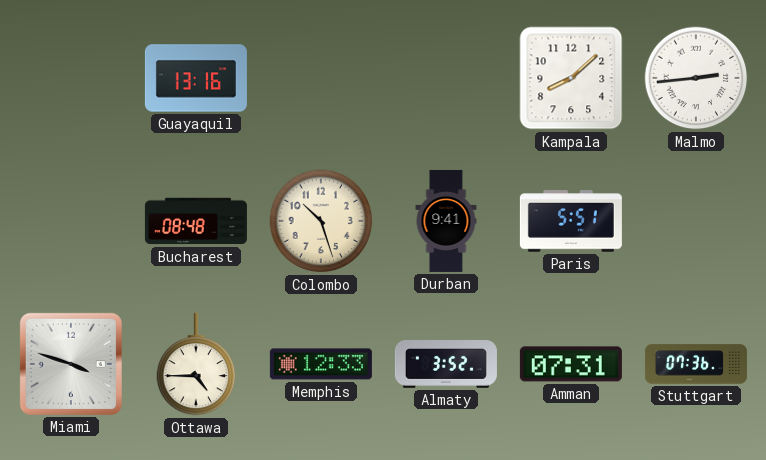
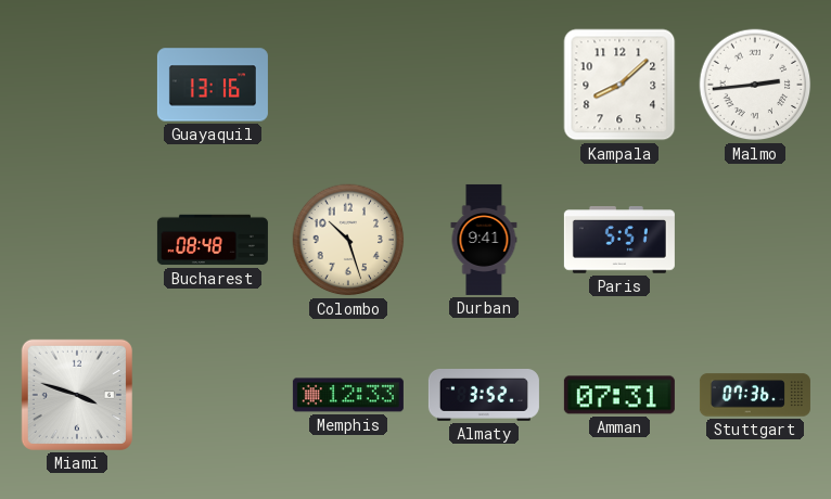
Ottawa: 4:45 -> none (196, 364)
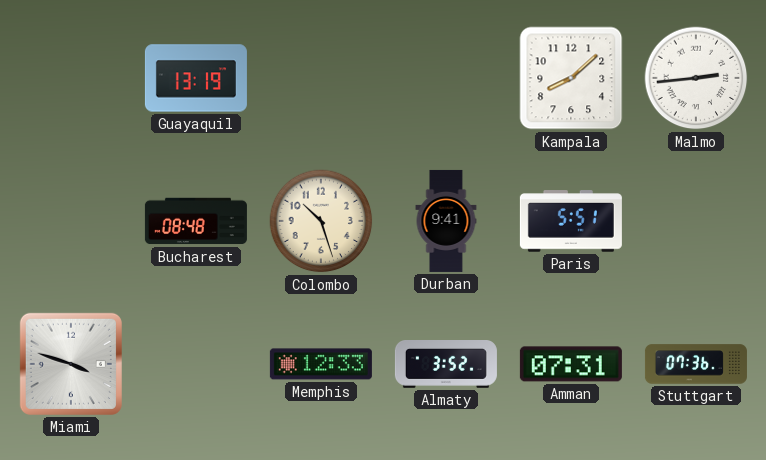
Guayaquil: 13:16 -> 13:19 (196, 78)
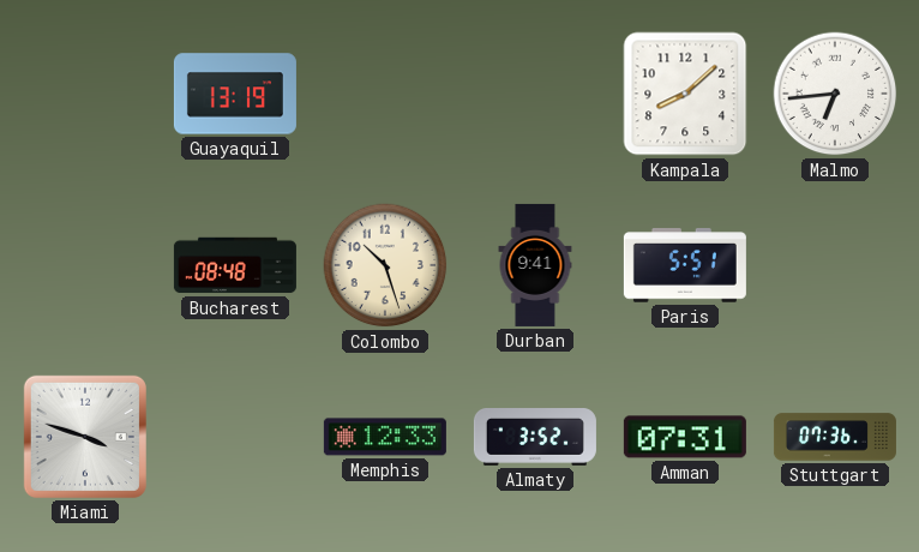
Malmo: 2:44 -> 6:44 (835, 94)
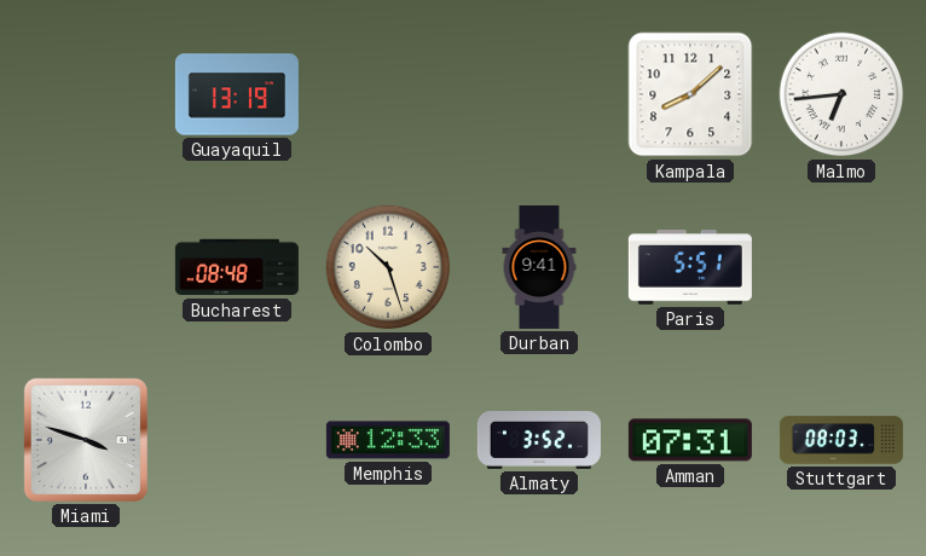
Stuttgart: 07:36 -> 08:03 (841, 440)
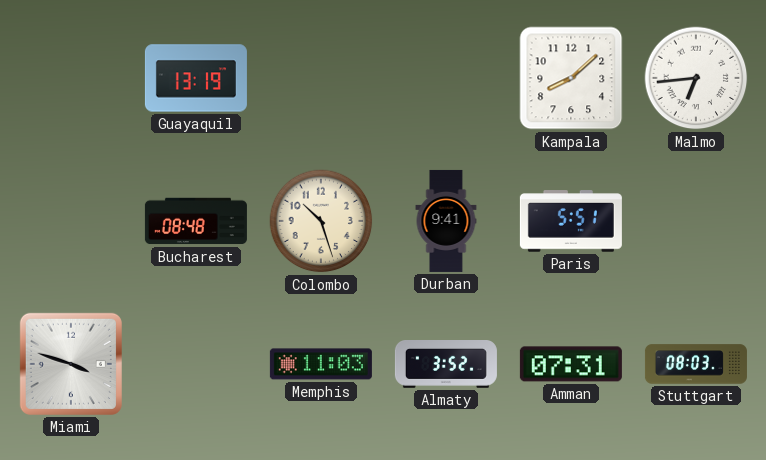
Memphis: 12:33 -> 11:03 (321, 364)
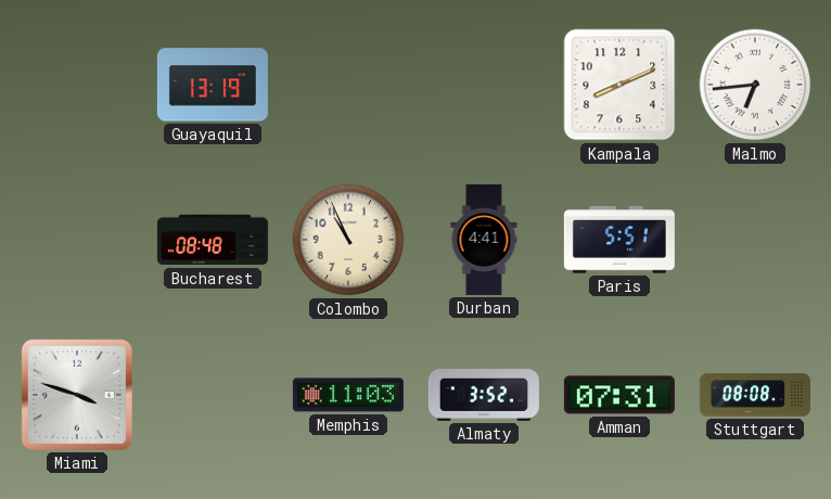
Kampala: 8:08 -> 8:11 (619, 85)
Colombo: 10:27 -> 10:56 (348, 240)
Durban: 9:41 -> 4:41 (484, 240)
Stuttgart: 08:03 -> 08:08 (755, 395)
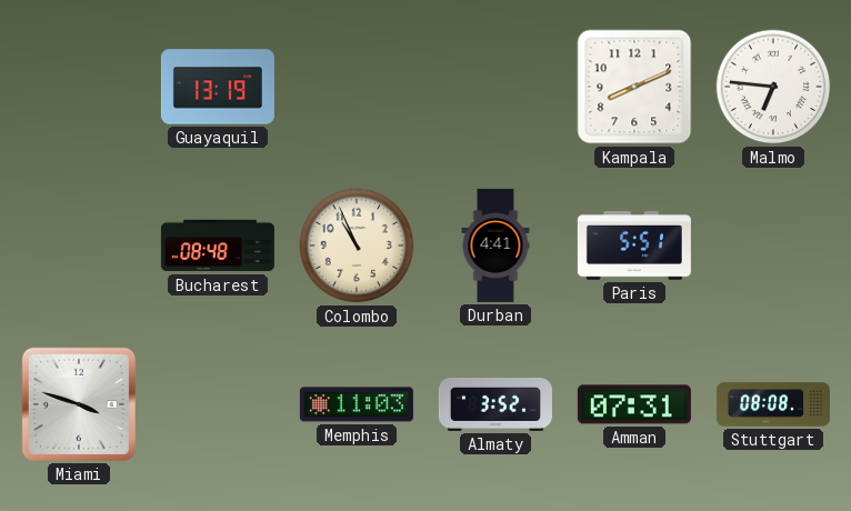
Malmo: 6:44 -> 6:46 (773, 87)
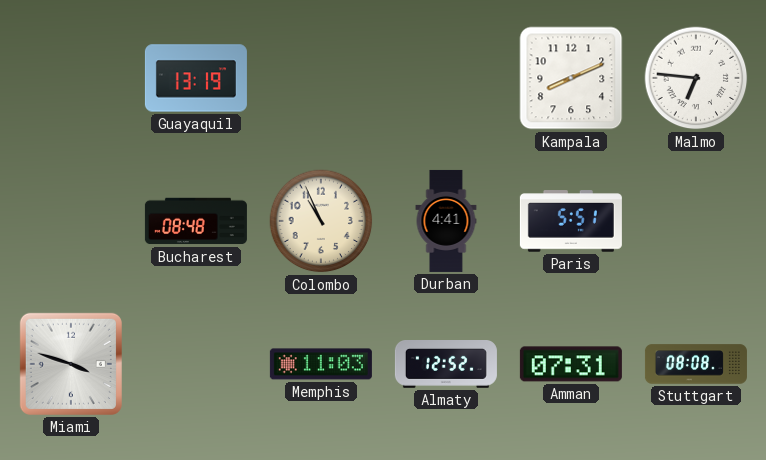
Almaty: 3:52 -> 12:52 (446, 365)
